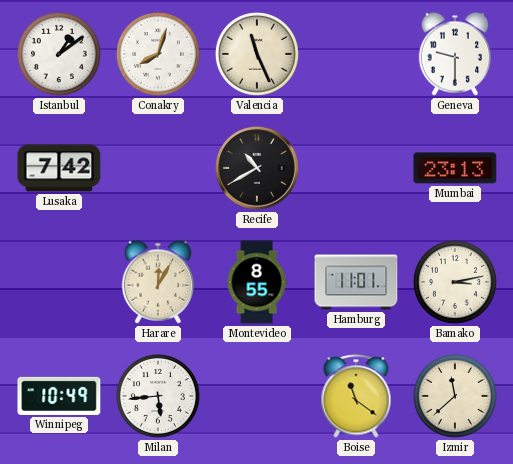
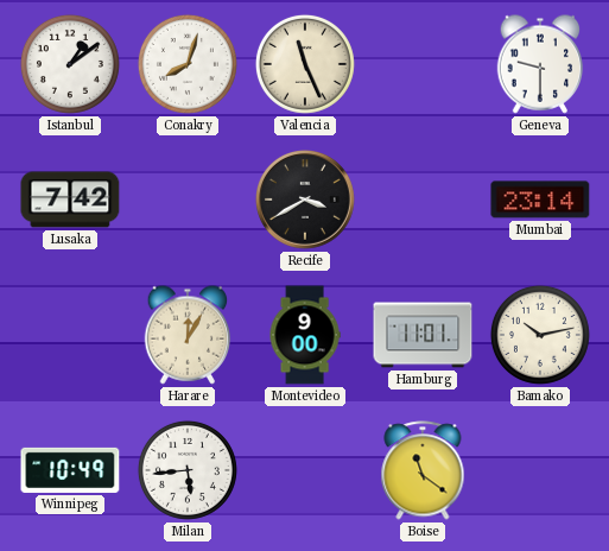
Recife: 10:40 -> 3:40 (306, 201)
Mumbai: 23:13 -> 23:14 (540, 199)
Montevideo: 8:55 -> 9:00 (305, 335)
Bamako: 3:13 -> 10:13 (540, 335)
Izmir: 11:38 -> none (455, 396)
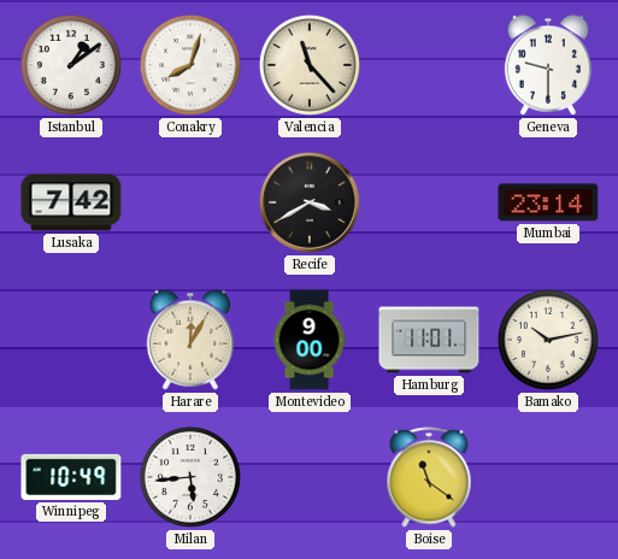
Valencia: 11:26 -> 11:23 (310, 65)
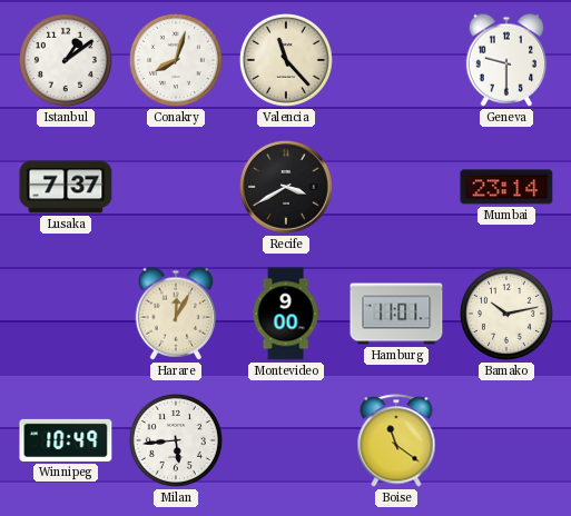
Lusaka: 7:42 -> 7:37 (66, 187)
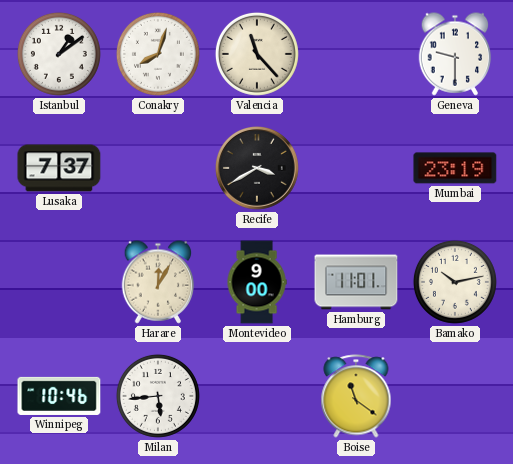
Mumbai: 23:14 -> 23:19 (455, 168)
Winnipeg: 10:49 -> 10:46 (59, 396)
